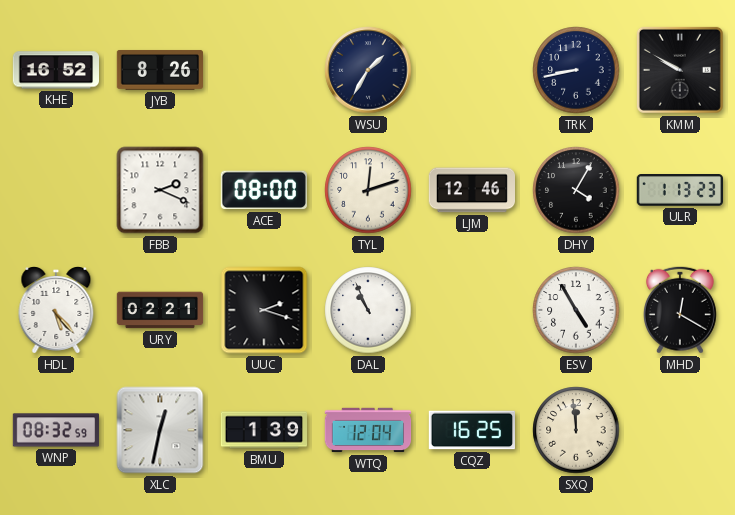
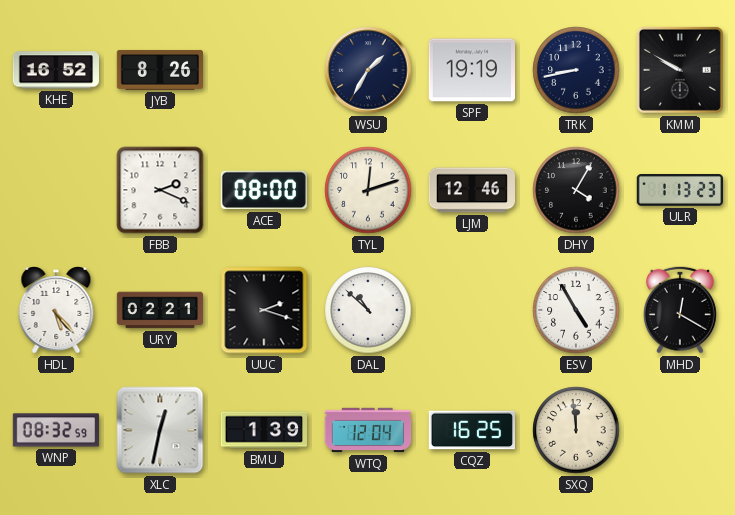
SPF: none -> 19:19 (471, 70)
DAL: 10:56 -> 10:52 (368, 310)
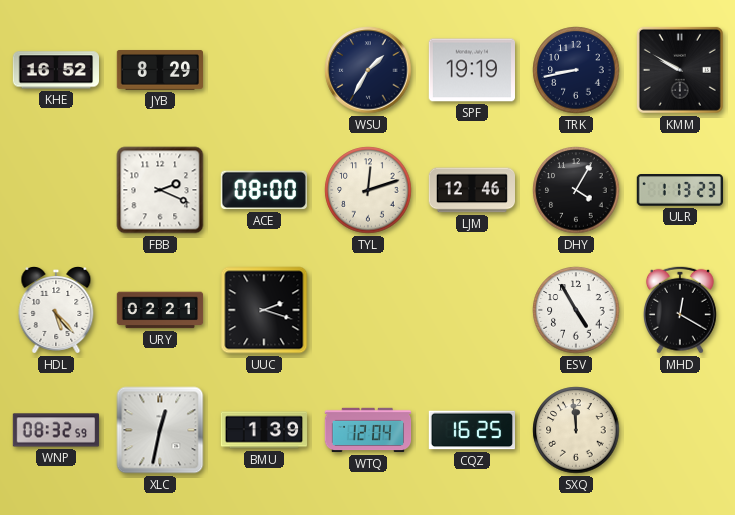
JYB: 8:26 -> 8:29 (160, 70)
DAL: 10:52 -> none (368, 310)
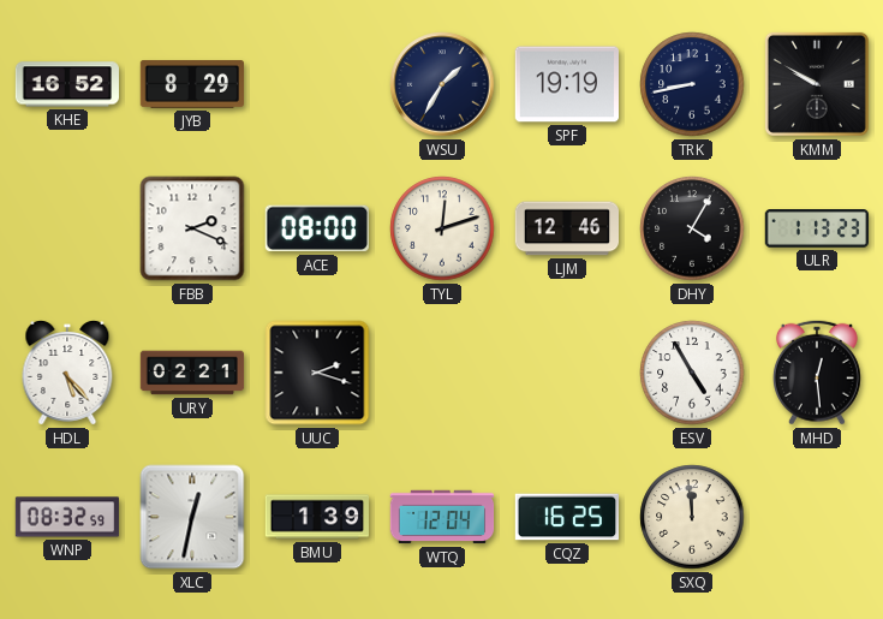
MHD: 12:20 -> 12:29 (817, 373)
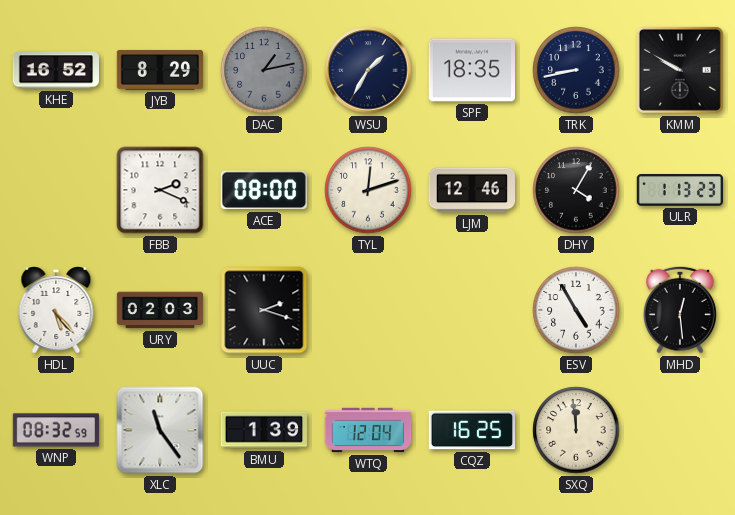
DAC: none -> 1:13 (264, 70)
SPF: 19:19 -> 18:35 (471, 70)
URY: 02:21 -> 02:03 (160, 310)
XLC: 12:32 -> 11:24 (160, 430)
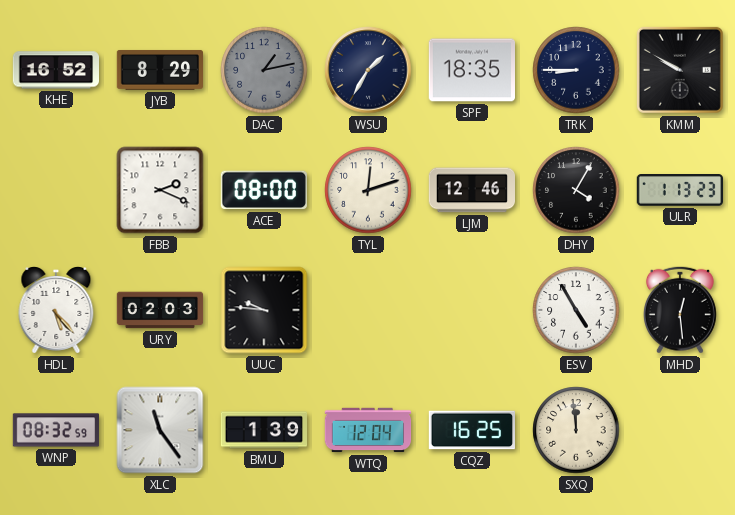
TRK: 8:43 -> 8:45 (576, 70)
UUC: 2:18 -> 9:46 (264, 310)
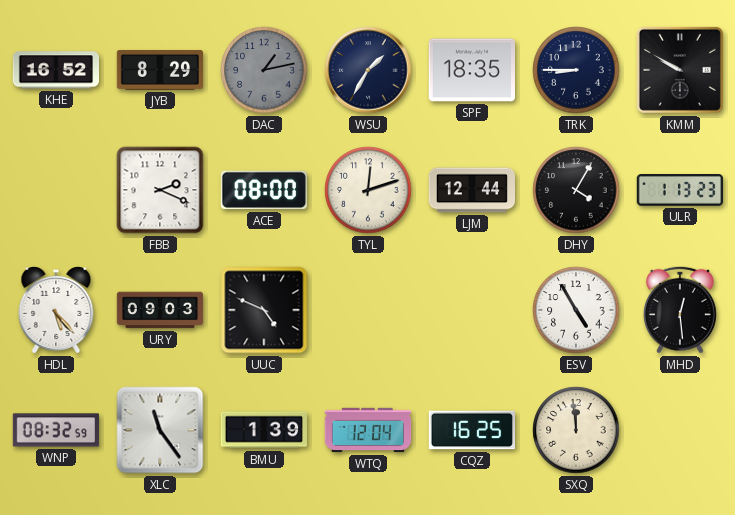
LJM: 12:46 -> 12:44 (471, 190)
URY: 02:03 -> 09:03 (160, 310)
UUC: 9:46 -> 4:49 (264, 310)
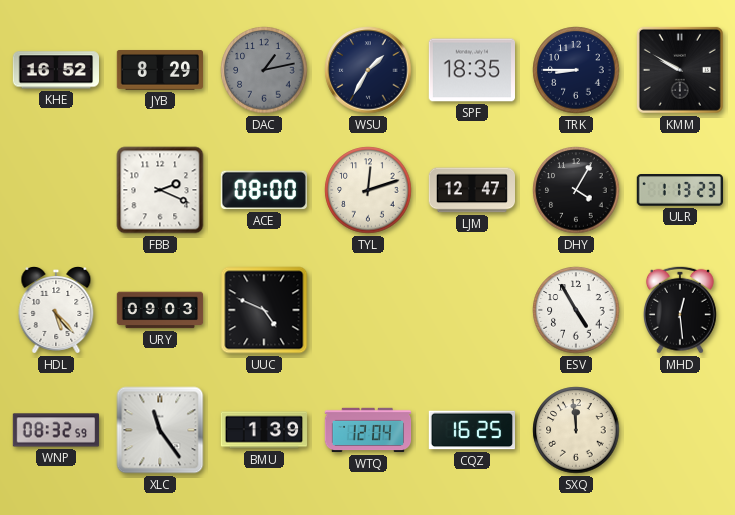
LJM: 12:44 -> 12:47 (471, 190)
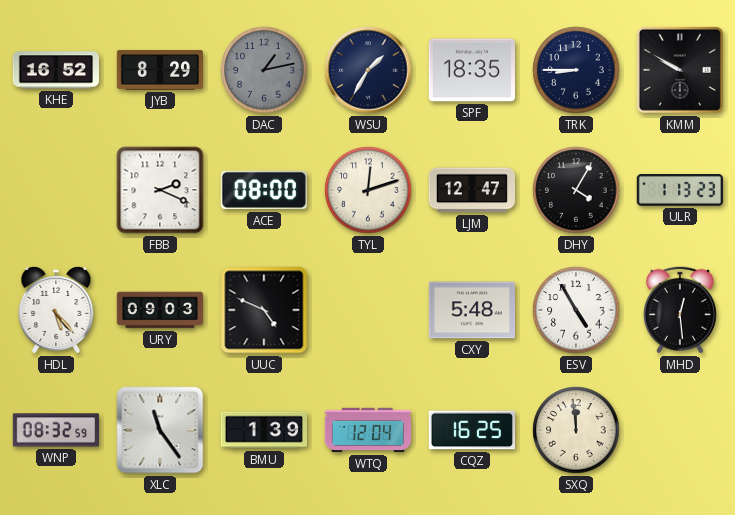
CXY: none -> 5:48 (471, 310)
